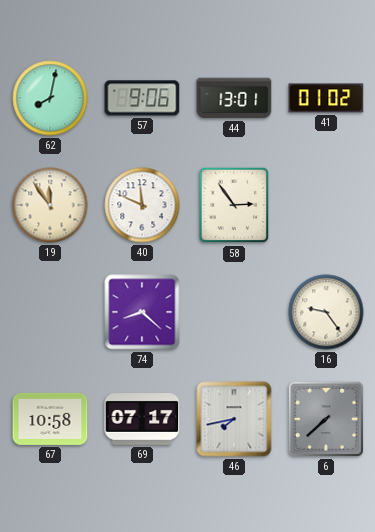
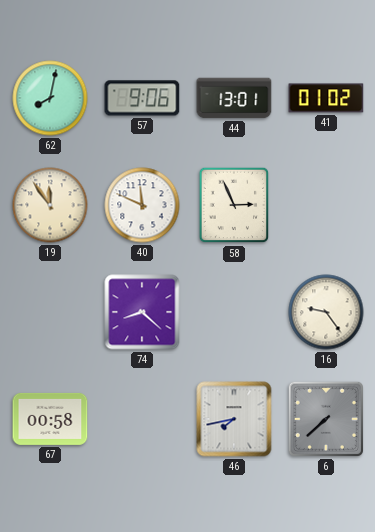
58: 2:54 -> 2:56 (234, 205)
67: 10:58 -> 00:58 (50, 419)
69: 07:17 -> none (142, 419)
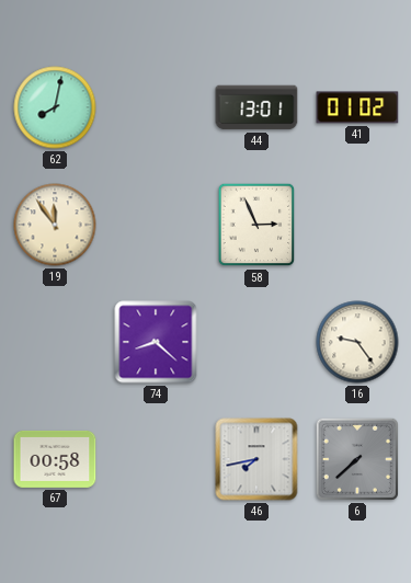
57: 9:06 -> none (142, 98)
40: 11:49 -> none (142, 205)
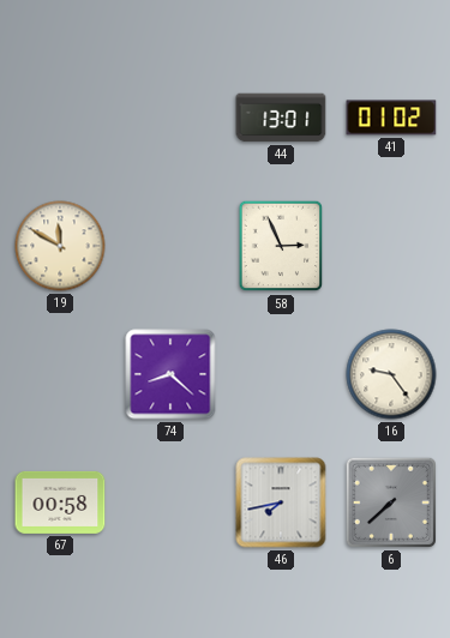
62: 8:02 -> none (55, 107)
19: 11:54 -> 11:50 (60, 246)
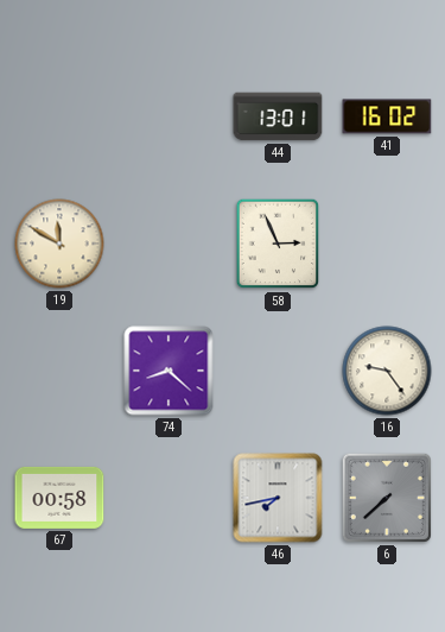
41: 01:02 -> 16:02 (387, 116)
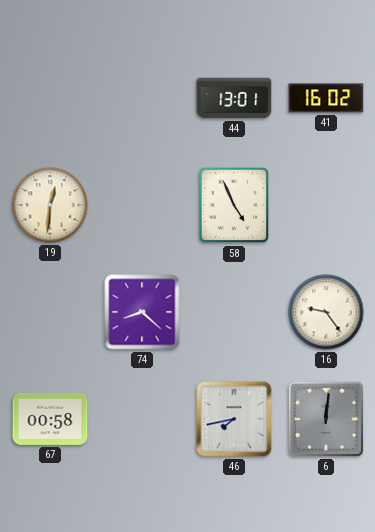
19: 11:50 -> 12:31 (50, 205)
58: 2:56 -> 4:56 (234, 205)
6: 7:38 -> 12:01 (326, 419)
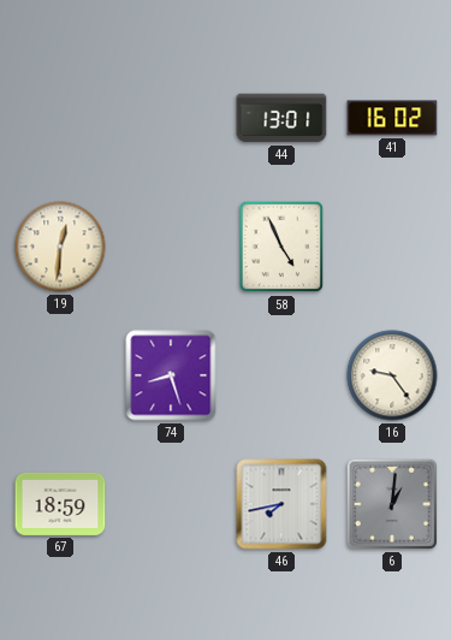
74: 8:22 -> 8:27 (171, 375)
67: 00:58 -> 18:59 (60, 504)
6: 12:01 -> 1:01 (392, 504)
